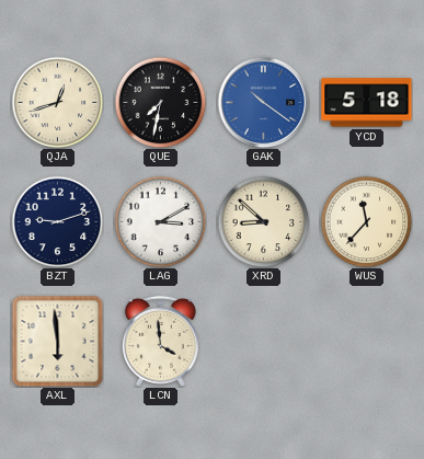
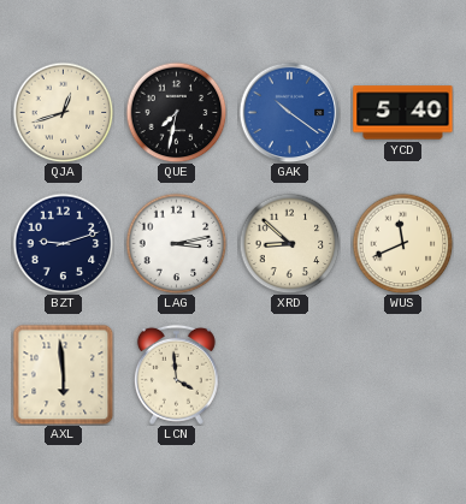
YCD: 5:18 -> 5:40 (403, 113)
LAG: 3:10 -> 3:13 (176, 243)
WUS: 11:37 -> 11:41 (402, 243)
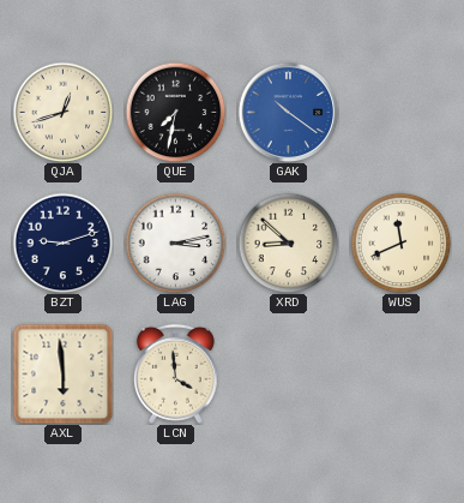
YCD: 5:40 -> none (403, 113)
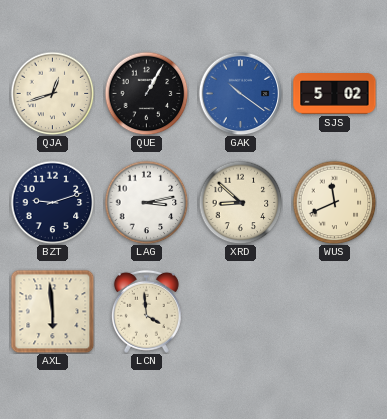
QUE: 7:32 -> 1:05 (146, 93)
SJS: none -> 5:02 (335, 94)
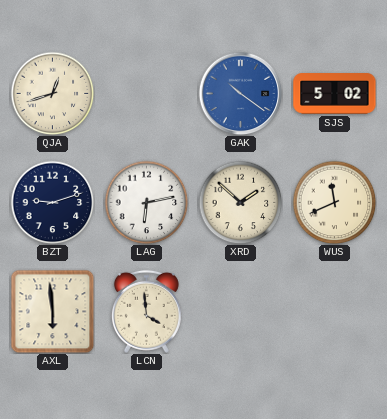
QUE: 1:05 -> none (146, 93)
LAG: 3:13 -> 6:13 (146, 202)
XRD: 8:52 -> 1:52 (240, 202)
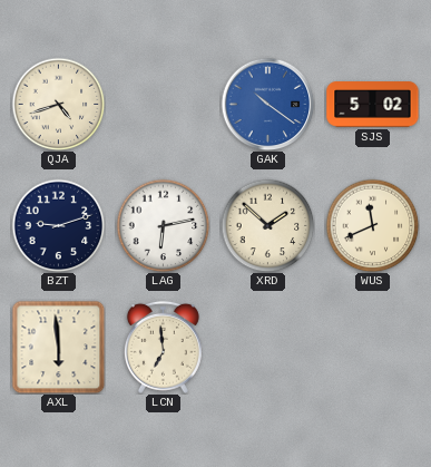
QJA: 12:42 -> 4:42 (58, 104)
LCN: 3:59 -> 6:59 (163, 347)
